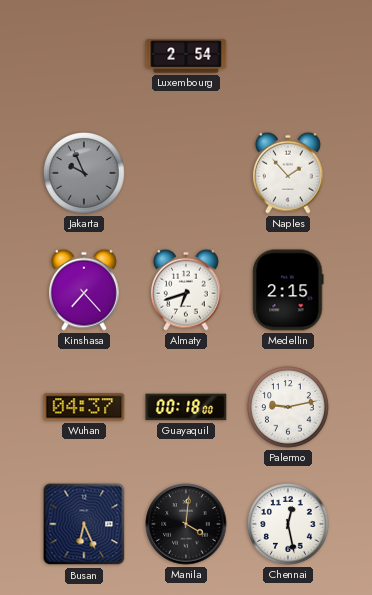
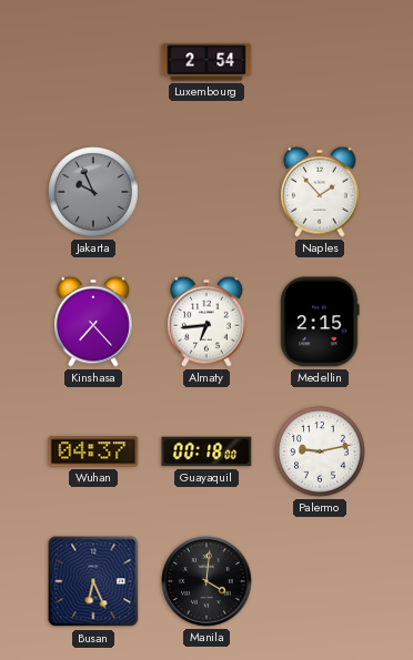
Almaty: 6:42 -> 6:44 (206, 322)
Chennai: 12:28 -> none (289, 525)
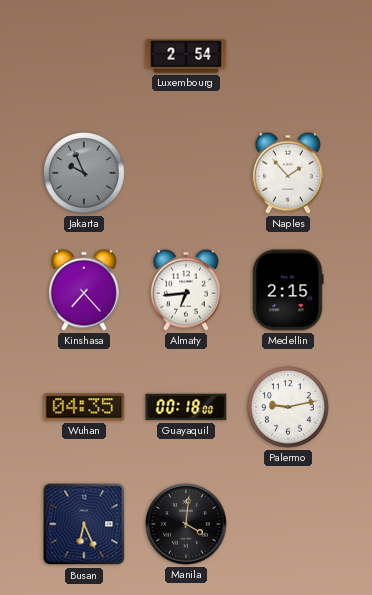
Wuhan: 04:37 -> 04:35 (84, 407)
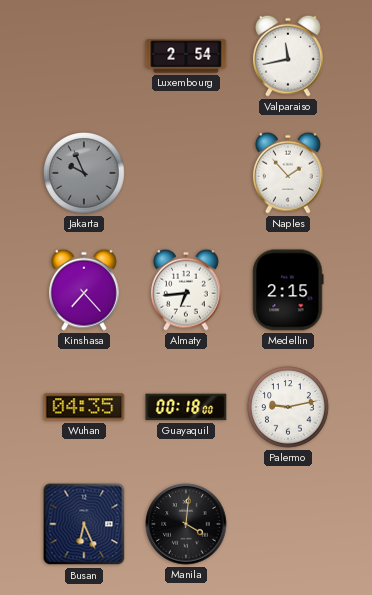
Valparaiso: none -> 11:43 (288, 56)
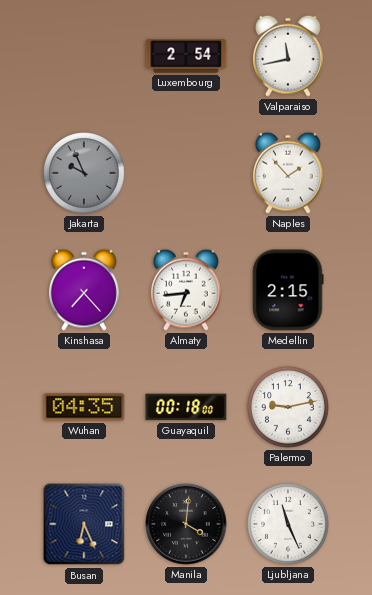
Ljubljana: none -> 11:26 (289, 525)
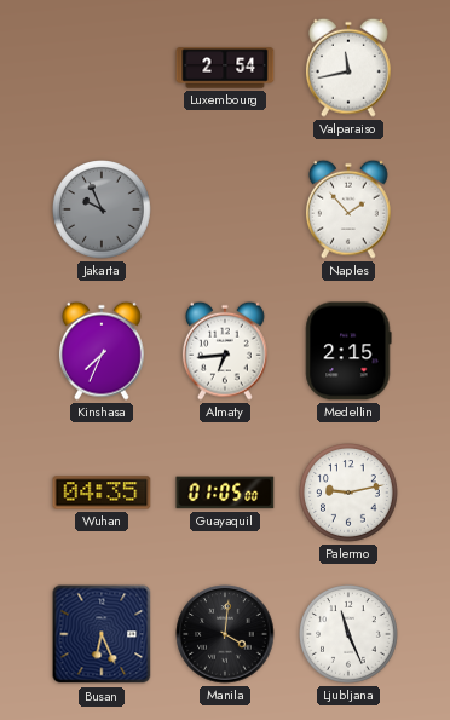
Kinshasa: 7:23 -> 7:34 (102, 351)
Guayaquil: 00:18 -> 01:05 (225, 493)
